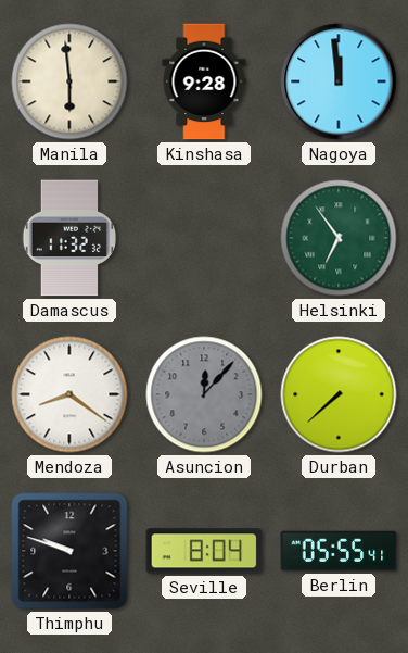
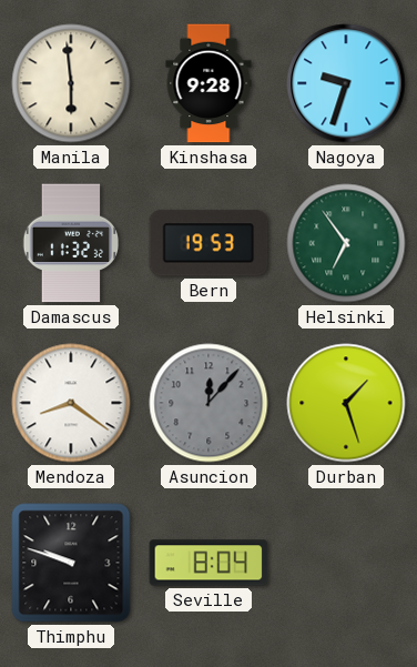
Nagoya: 11:59 -> 9:33 (346, 83)
Bern: none -> 19:53 (208, 243)
Durban: 7:38 -> 1:27 (346, 403)
Berlin: 05:55 -> none (339, 551)
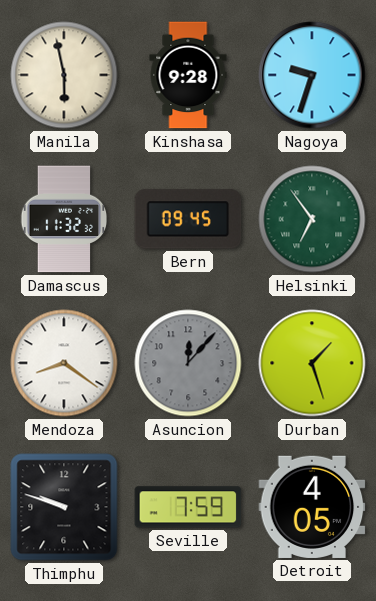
Manila: 5:59 -> 5:58 (64, 75)
Bern: 19:53 -> 09:45 (188, 219)
Seville: 8:04 -> 7:59 (188, 507)
Detroit: none -> 4:05 (312, 507)
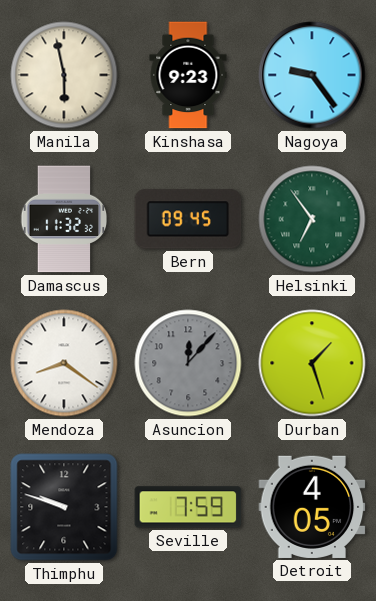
Kinshasa: 9:28 -> 9:23 (188, 75)
Nagoya: 9:33 -> 9:24 (312, 75)
